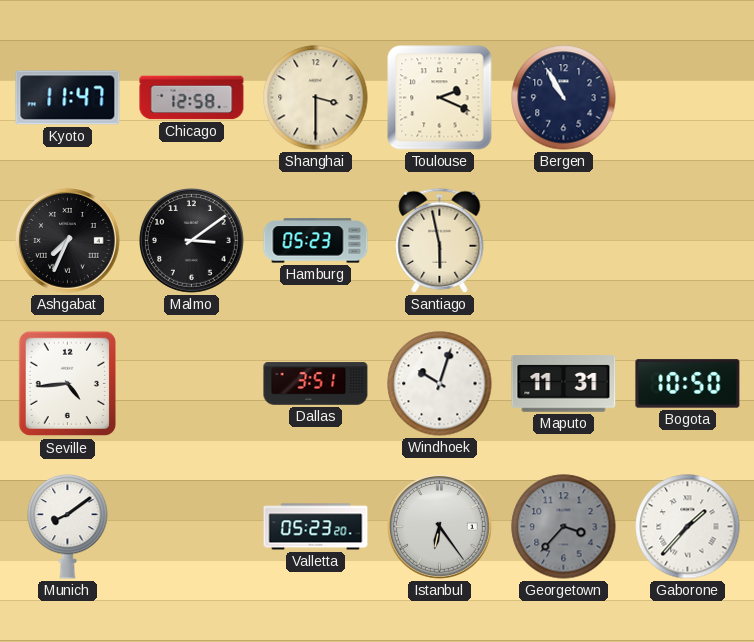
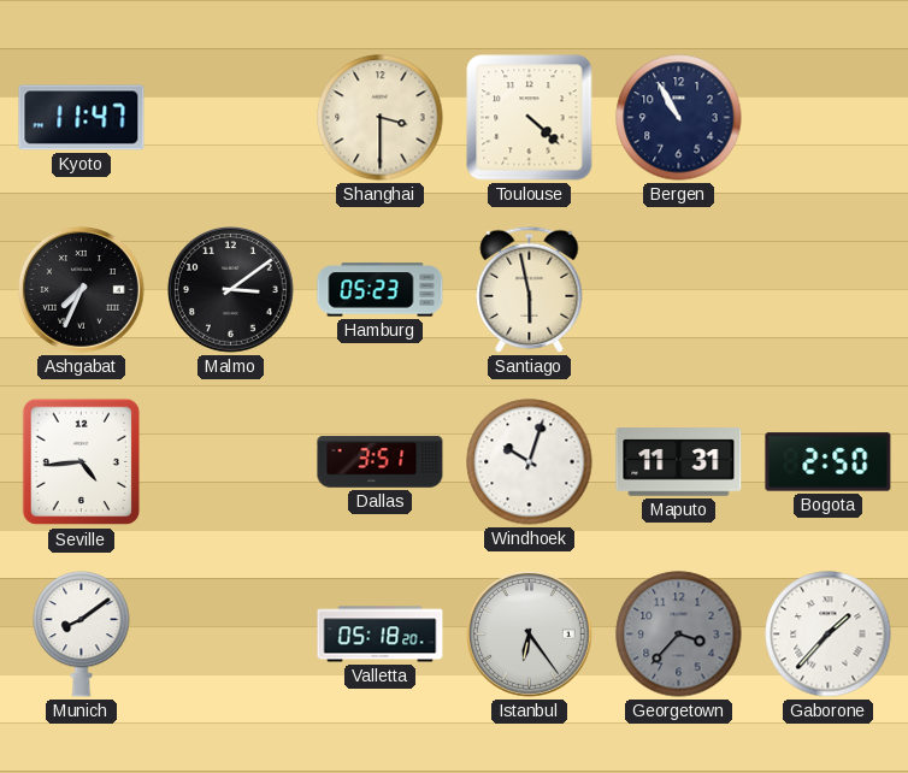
Chicago: 12:58 -> none (192, 98)
Toulouse: 2:19 -> 4:22 (530, 118)
Bogota: 10:50 -> 2:50 (829, 462)
Valletta: 05:23 -> 05:18 (381, 635)
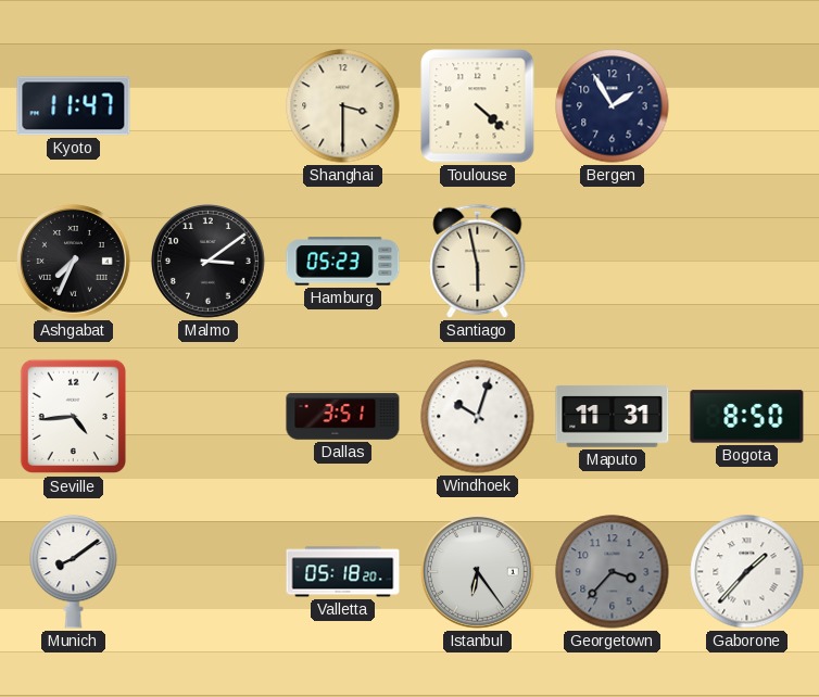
Bergen: 10:55 -> 1:55 (613, 106)
Bogota: 2:50 -> 8:50 (747, 417)
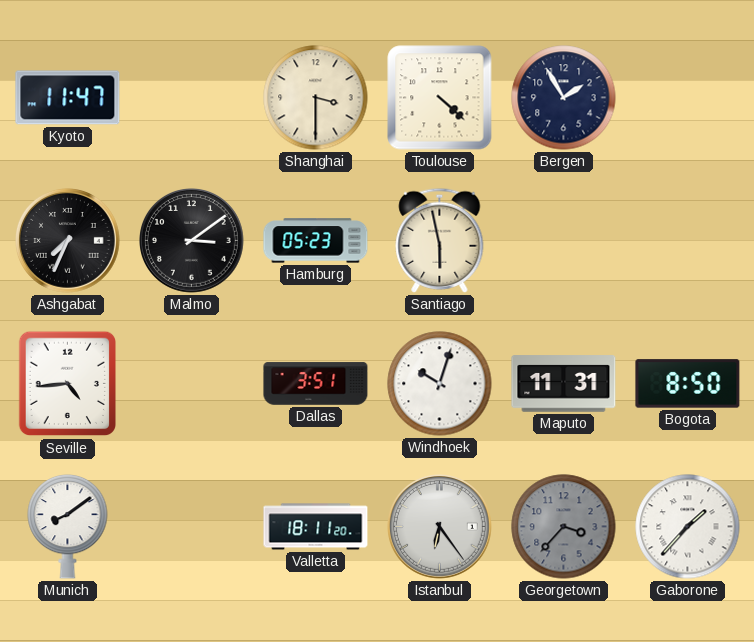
Valletta: 05:18 -> 18:11 (316, 527)
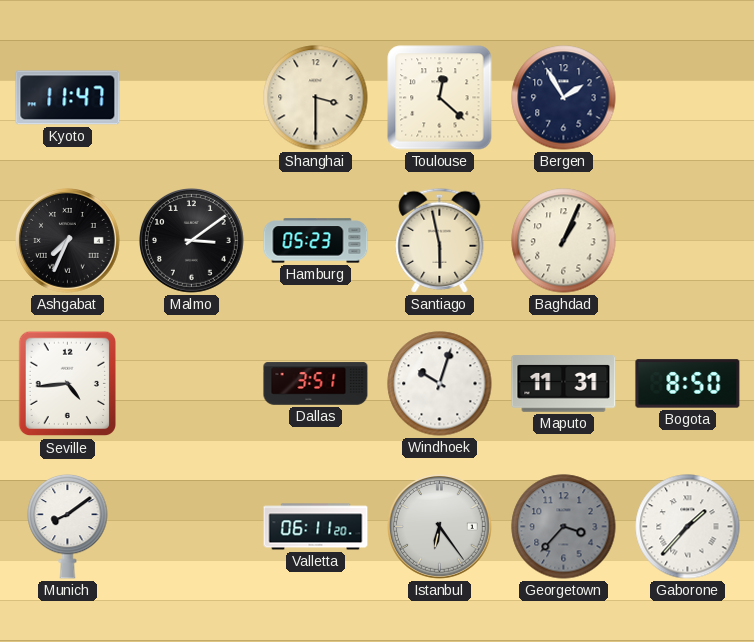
Toulouse: 4:22 -> 12:22 (440, 98)
Baghdad: none -> 1:04 (564, 241)
Valletta: 18:11 -> 06:11 (316, 527)
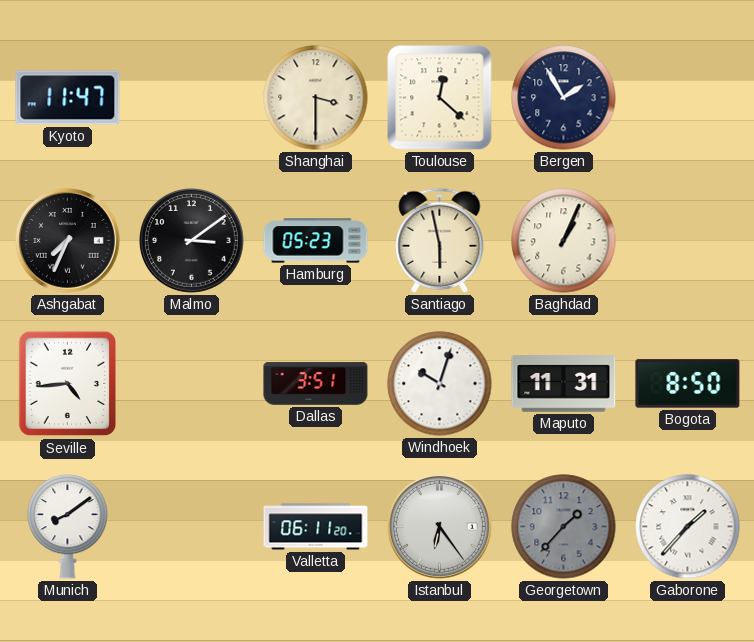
Georgetown: 3:37 -> 1:37 (564, 527)
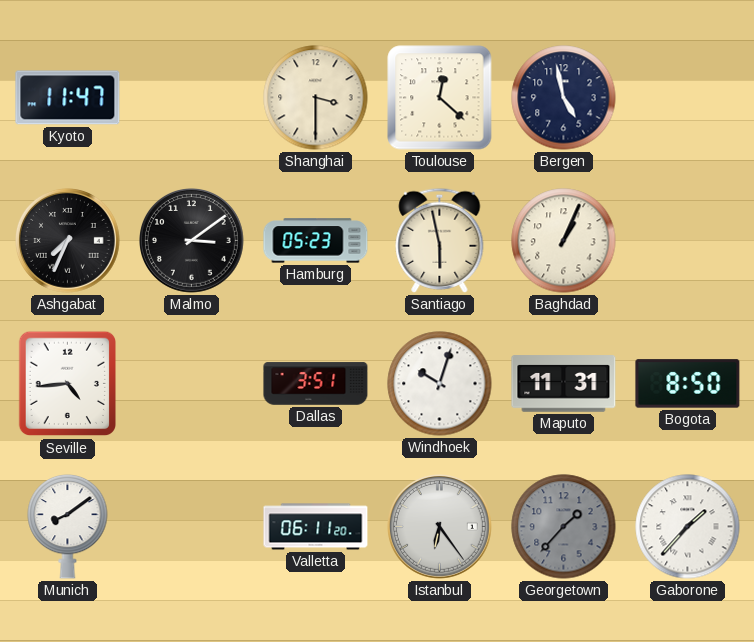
Bergen: 1:55 -> 4:58 (564, 98)
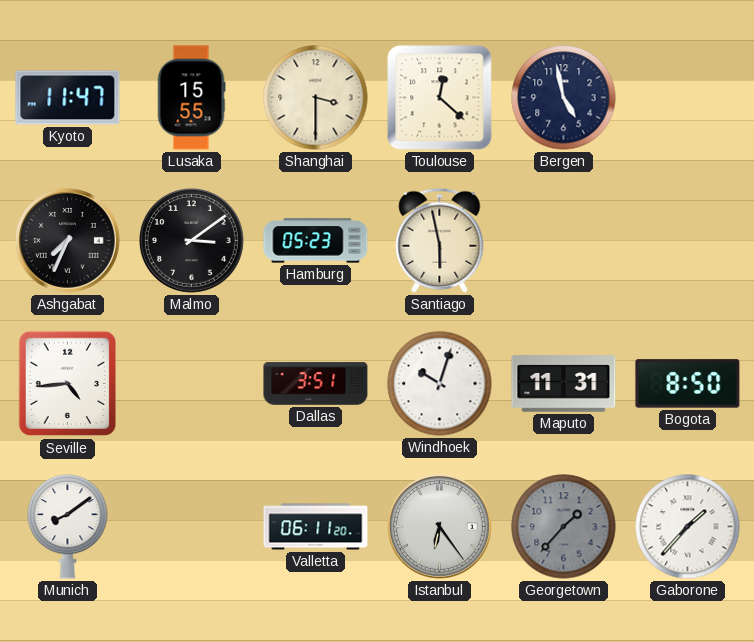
Lusaka: none -> 15:55 (191, 98)
Baghdad: 1:04 -> none (564, 241)
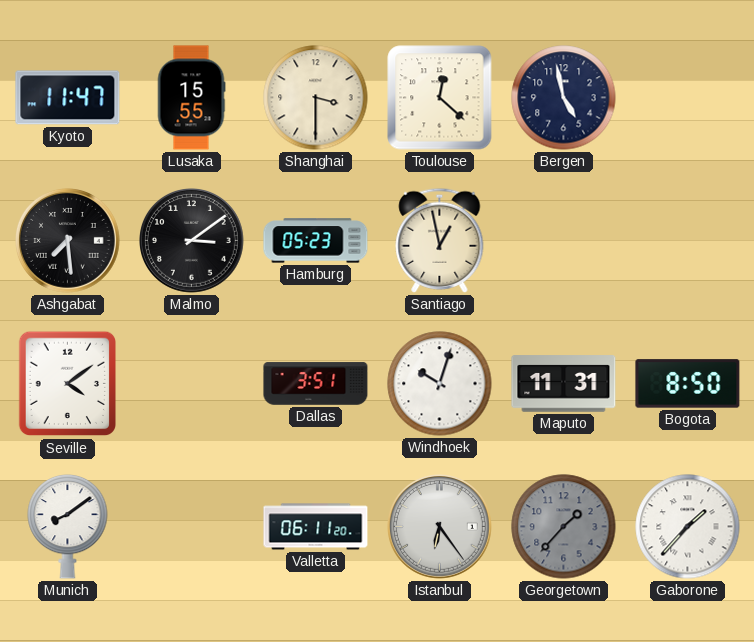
Ashgabat: 7:34 -> 7:29 (68, 241)
Santiago: 5:58 -> 12:58 (440, 240)
Seville: 4:44 -> 4:09 (67, 384)
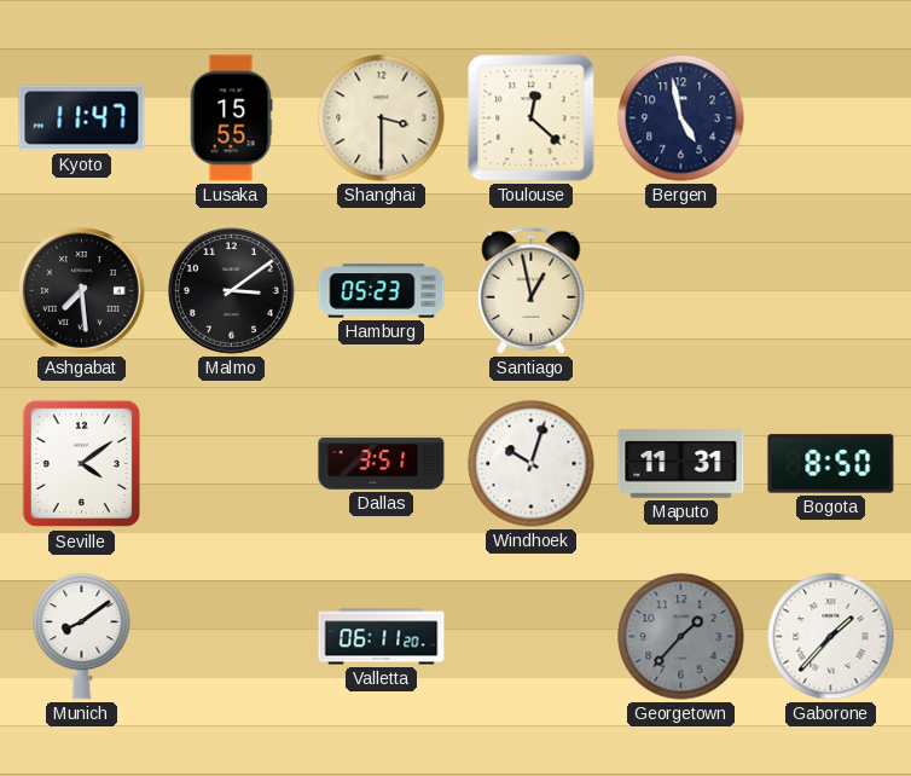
Istanbul: 6:24 -> none (440, 527)
